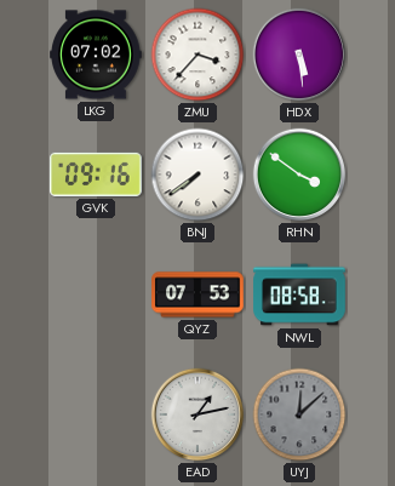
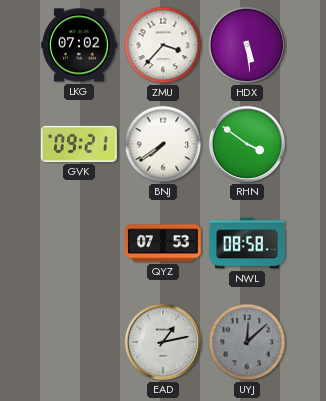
GVK: 09:16 -> 09:21 (80, 144)
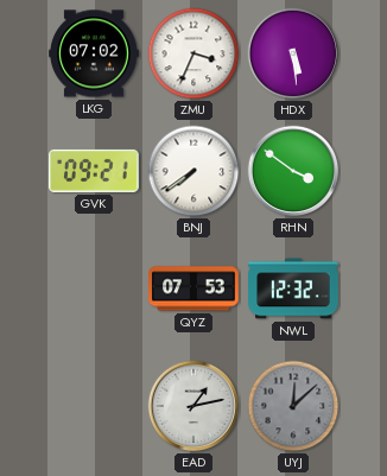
ZMU: 3:37 -> 3:34 (193, 53)
NWL: 08:58 -> 12:32 (293, 288)
